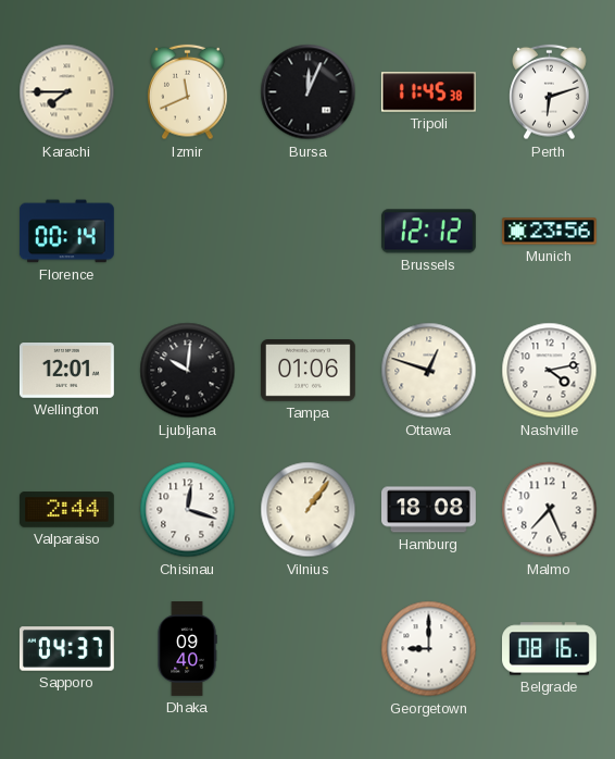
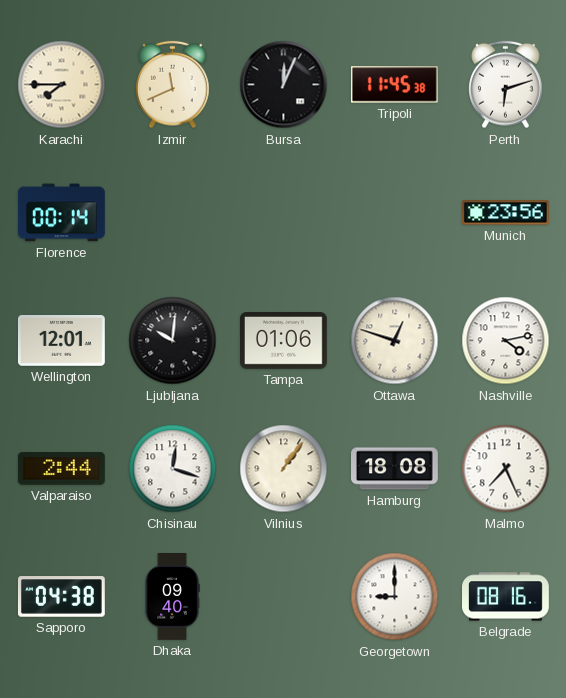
Brussels: 12:12 -> none (428, 232)
Sapporo: 04:37 -> 04:38 (62, 597)
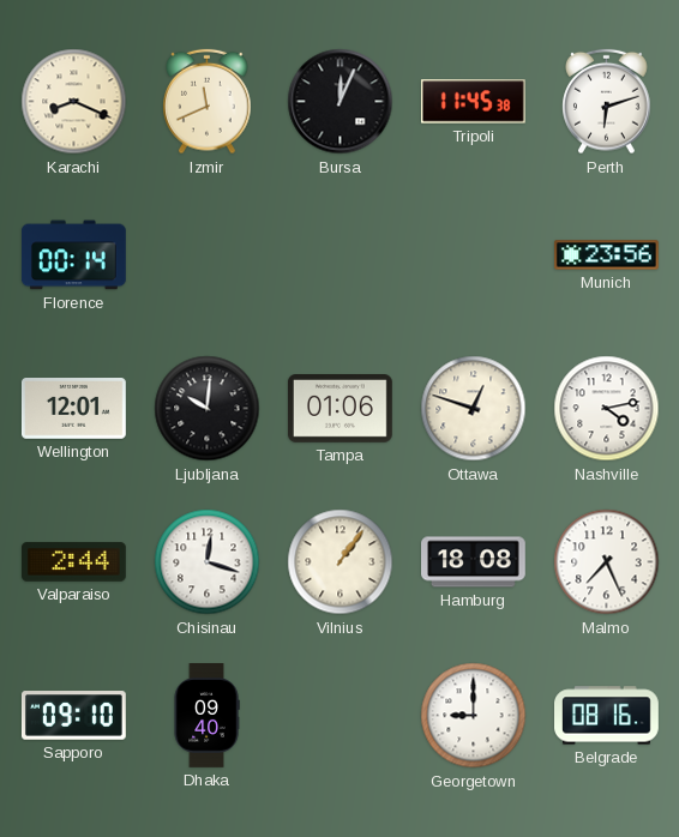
Karachi: 7:45 -> 8:19 (74, 102)
Sapporo: 04:38 -> 09:10 (74, 716)
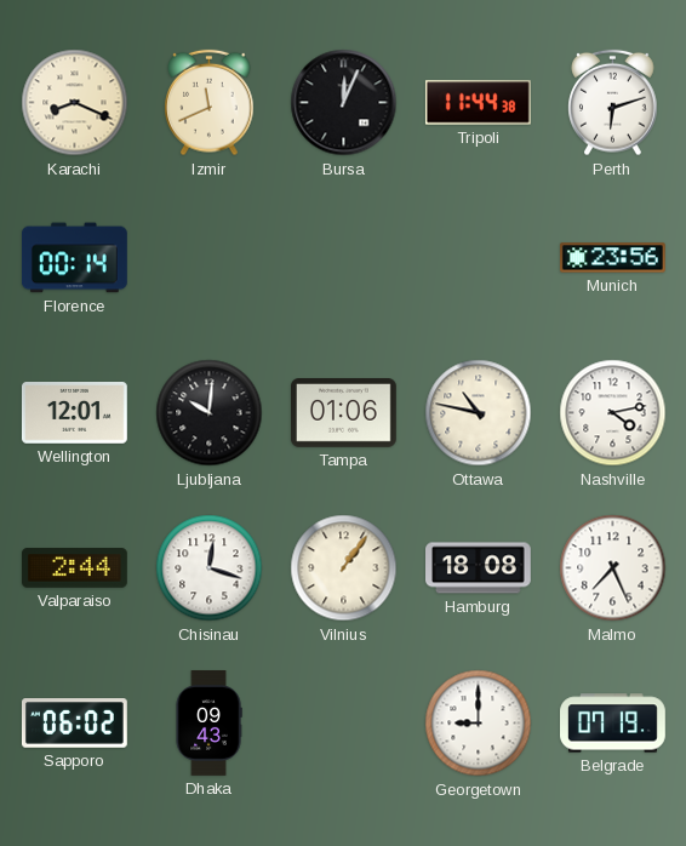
Tripoli: 11:45 -> 11:44 (478, 103)
Ottawa: 12:48 -> 10:47 (479, 413)
Sapporo: 09:10 -> 06:02 (75, 724)
Dhaka: 09:40 -> 09:43 (208, 724)
Belgrade: 08:16 -> 07:19 (613, 724)
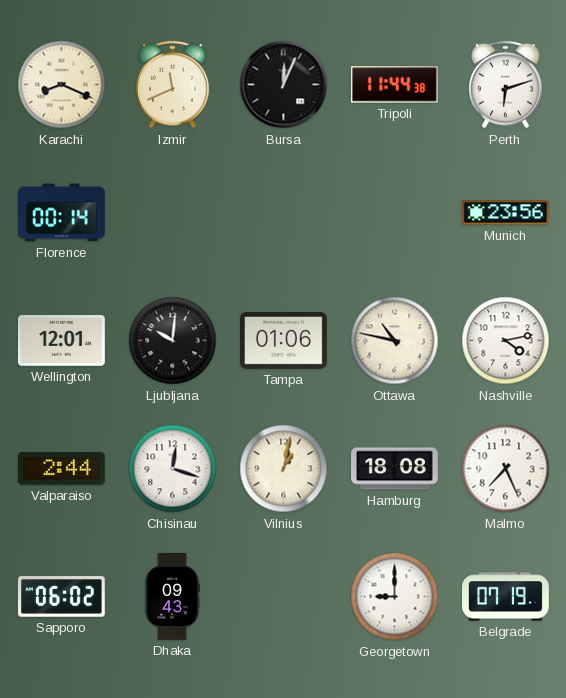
Vilnius: 1:06 -> 1:02 (284, 469)
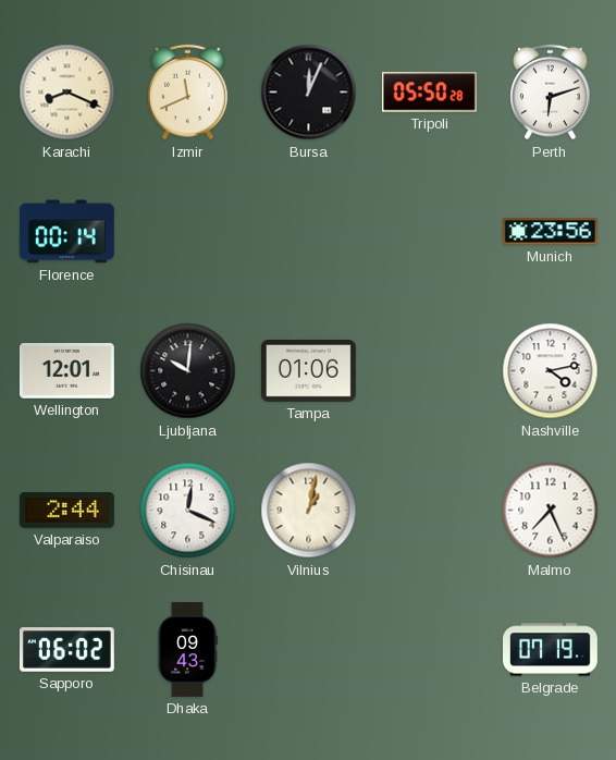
Tripoli: 11:44 -> 05:50 (429, 93)
Ottawa: 10:47 -> none (395, 341)
Chisinau: 12:18 -> 12:19 (188, 511)
Hamburg: 18:08 -> none (395, 469)
Georgetown: 9:00 -> none (395, 597)
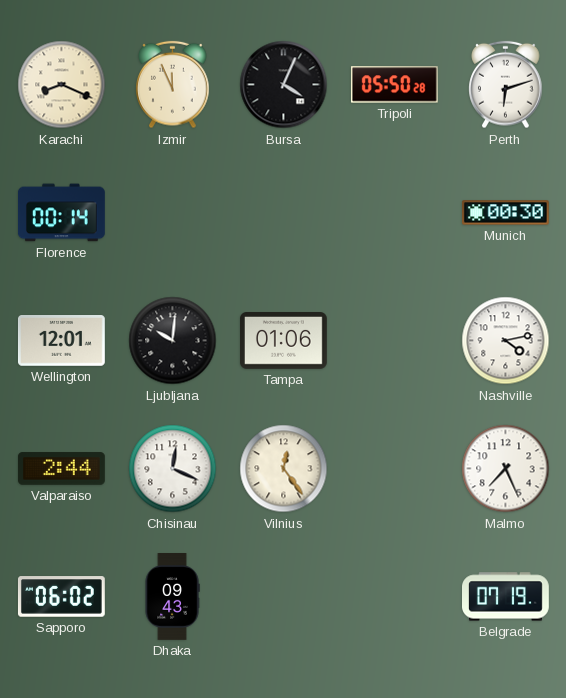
Izmir: 11:41 -> 11:56 (173, 85)
Bursa: 12:04 -> 4:04 (284, 85)
Munich: 23:56 -> 00:30 (505, 213)
Vilnius: 1:02 -> 12:24 (284, 469)
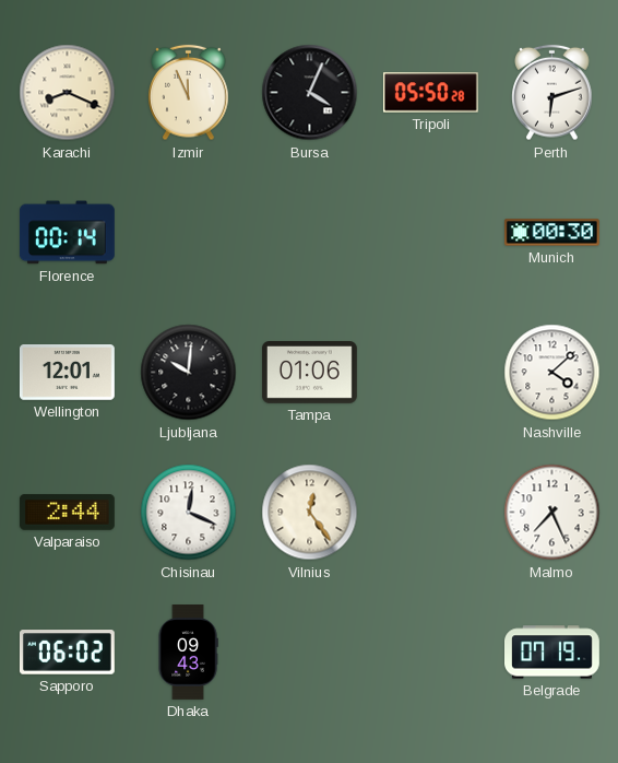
Nashville: 4:13 -> 4:08 (552, 373)
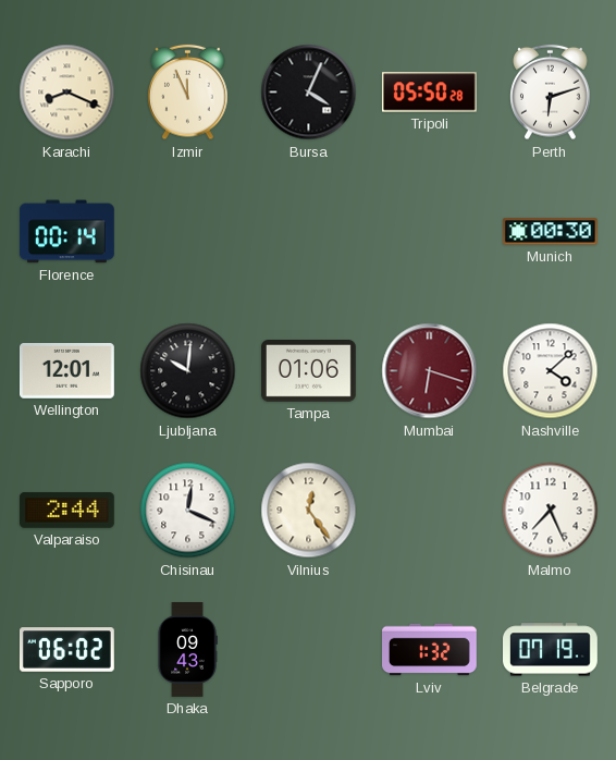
Mumbai: none -> 6:18 (430, 371)
Lviv: none -> 1:32 (430, 650)
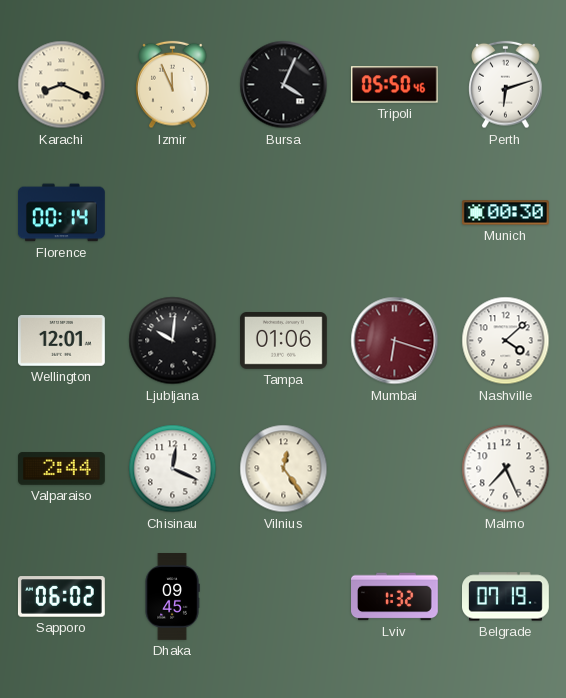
Tripoli: 05:50:28 -> 05:50:46 (394, 85)
Dhaka: 09:43 -> 09:45 (172, 597)
